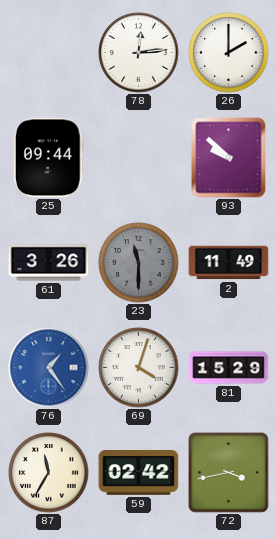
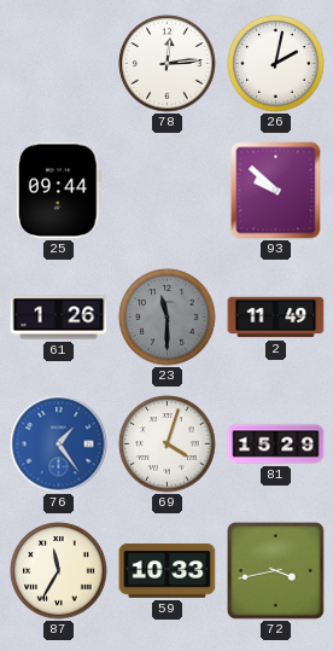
26: 2:00 -> 2:02 (276, 64)
61: 3:26 -> 1:26 (59, 318)
59: 02:42 -> 10:33 (168, 570)
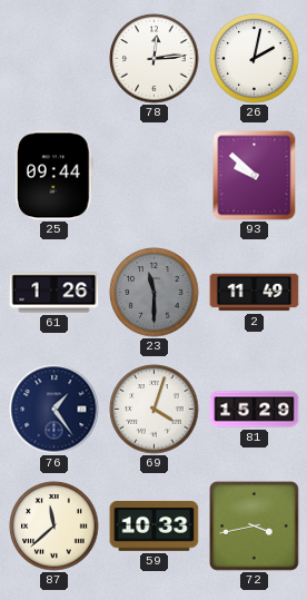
76 dial: blue -> navy (55, 410)
87: 11:35 -> 11:38 (55, 527)
